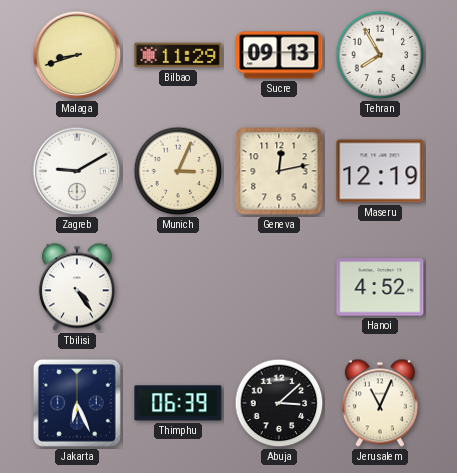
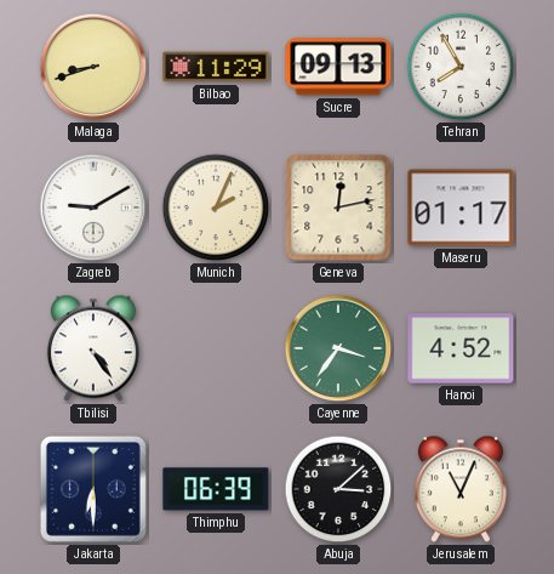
Munich: 3:04 -> 2:04 (216, 208)
Maseru: 12:19 -> 01:17 (461, 208)
Cayenne: none -> 3:36 (338, 348)
Jakarta: 6:26 -> 6:30 (93, 489)
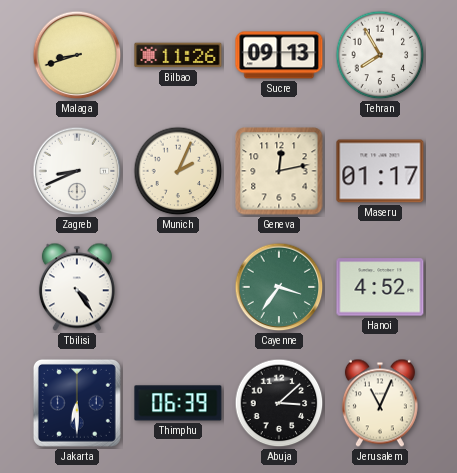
Bilbao: 11:29 -> 11:26 (178, 55)
Zagreb: 9:10 -> 8:41 (77, 171)
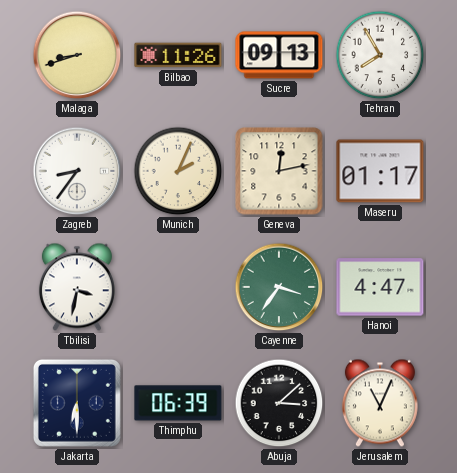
Zagreb: 8:41 -> 8:36 (77, 171)
Tbilisi: 4:24 -> 3:32 (77, 287)
Hanoi: 4:52 -> 4:47 (380, 287)
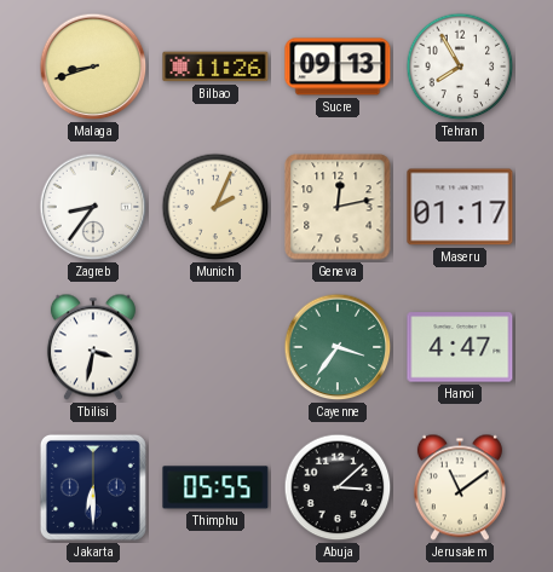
Thimphu: 06:39 -> 05:55 (215, 487)
Jerusalem: 11:04 -> 11:09 (460, 487)
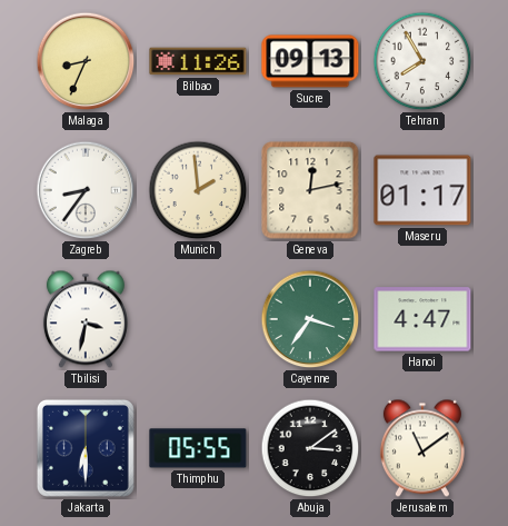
Malaga: 8:42 -> 8:34 (86, 61)
Munich: 2:04 -> 1:59 (198, 190)
Abuja: 3:08 -> 3:09 (310, 448)
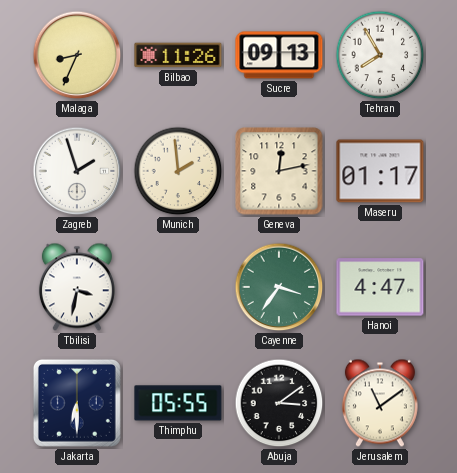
Zagreb: 8:36 -> 1:57 (77, 171)
